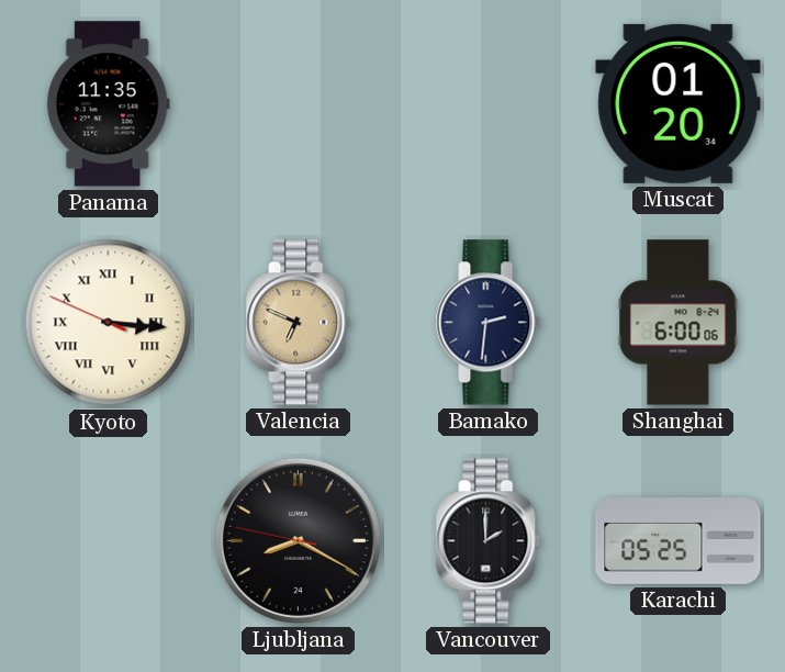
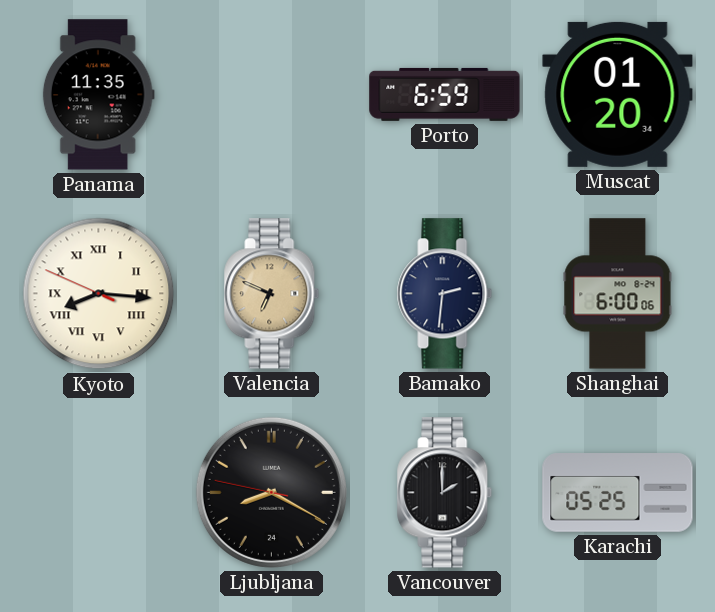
Porto: none -> 6:59 (445, 94)
Kyoto: 3:15 -> 8:15 (99, 294)
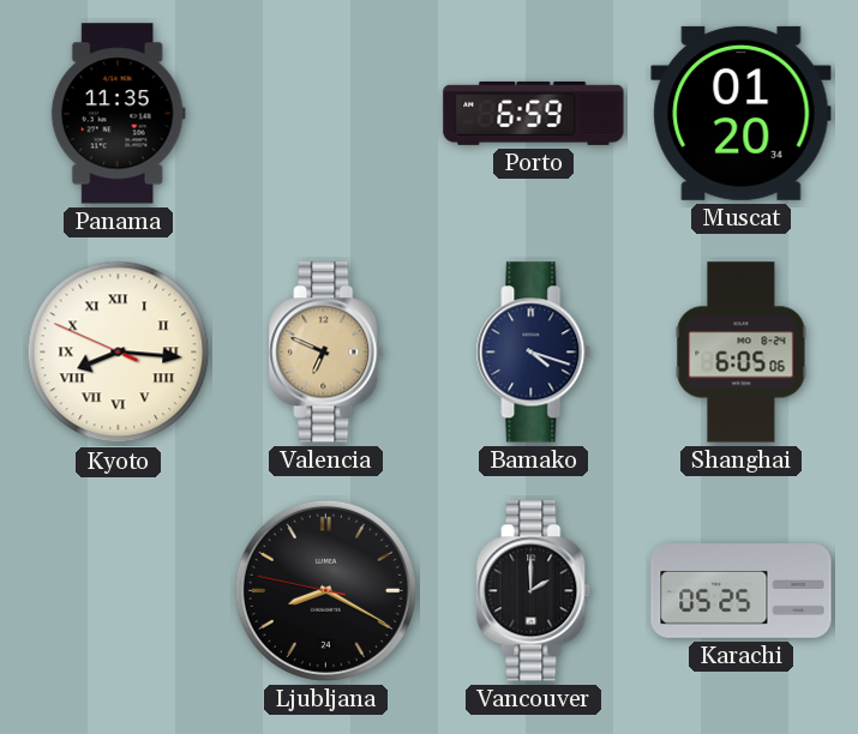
Bamako: 2:31 -> 4:18 (534, 353)
Shanghai: 6:00 -> 6:05 (742, 353)
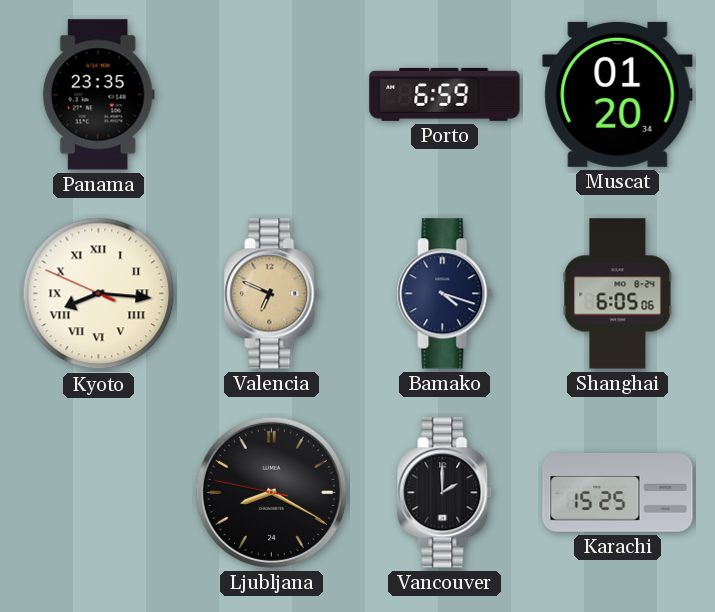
Panama: 11:35 -> 23:35 (98, 95)
Karachi: 05:25 -> 15:25 (618, 493)
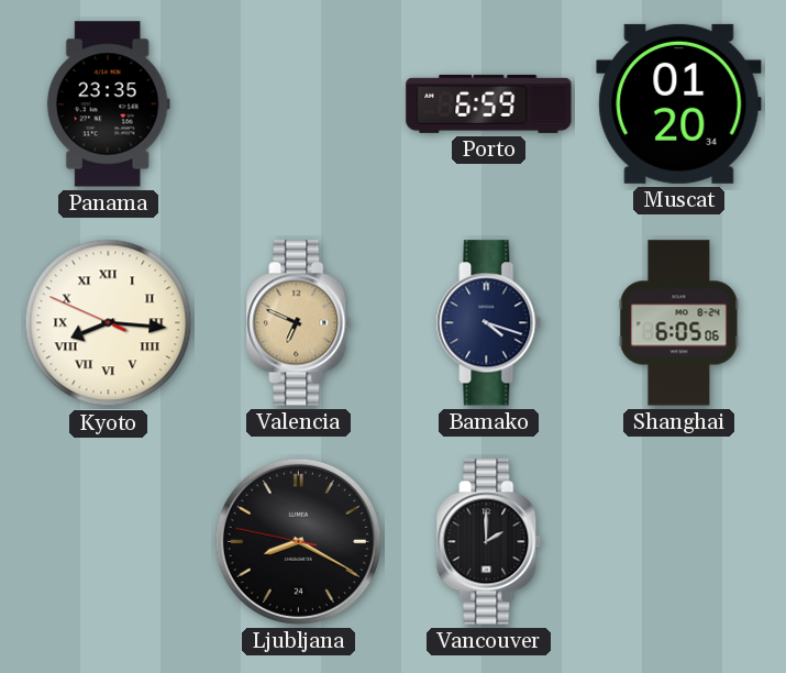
Karachi: 15:25 -> none (618, 493)
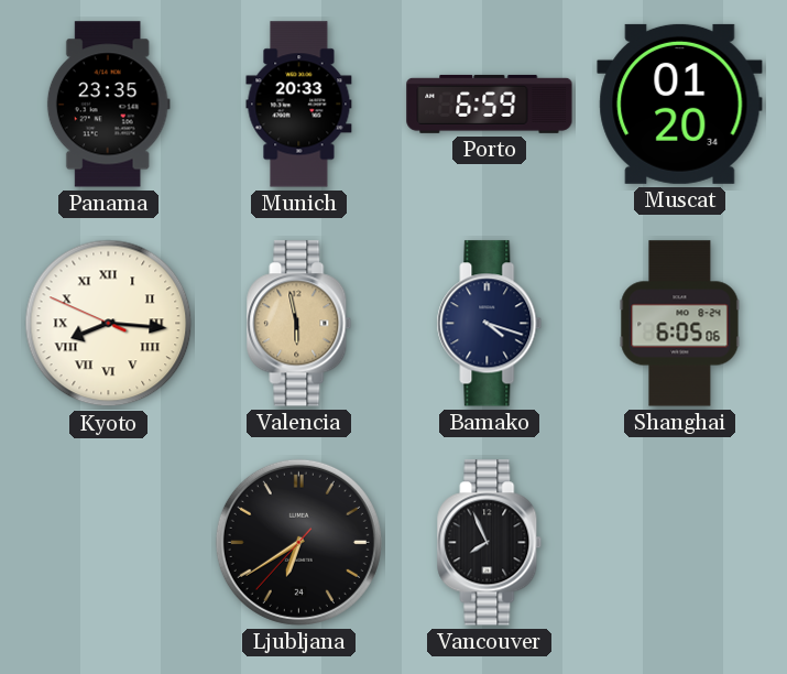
Munich: none -> 20:33 (299, 105)
Valencia: 6:49 -> 5:58 (299, 324)
Ljubljana: 8:19 -> 6:39 (298, 542)
Vancouver: 2:00 -> 7:56 (490, 543)
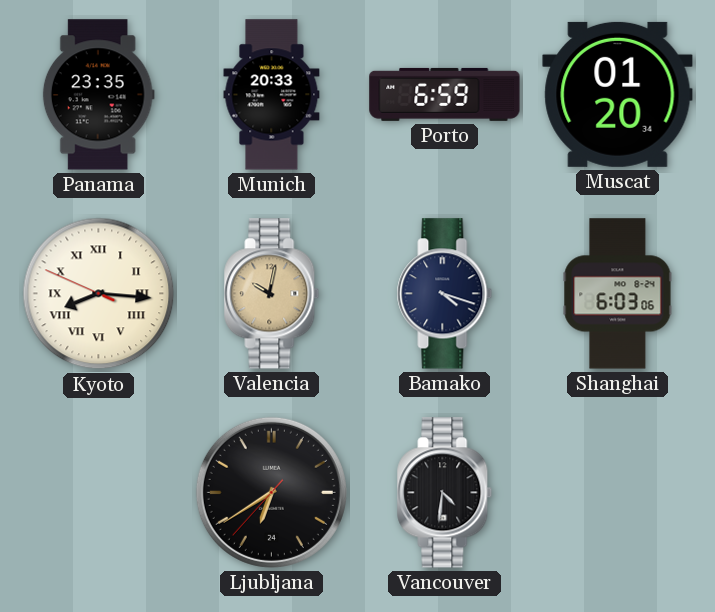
Valencia: 5:58 -> 10:02 (272, 294)
Shanghai: 6:05 -> 6:03 (618, 294)
Vancouver: 7:56 -> 4:31 (445, 493)
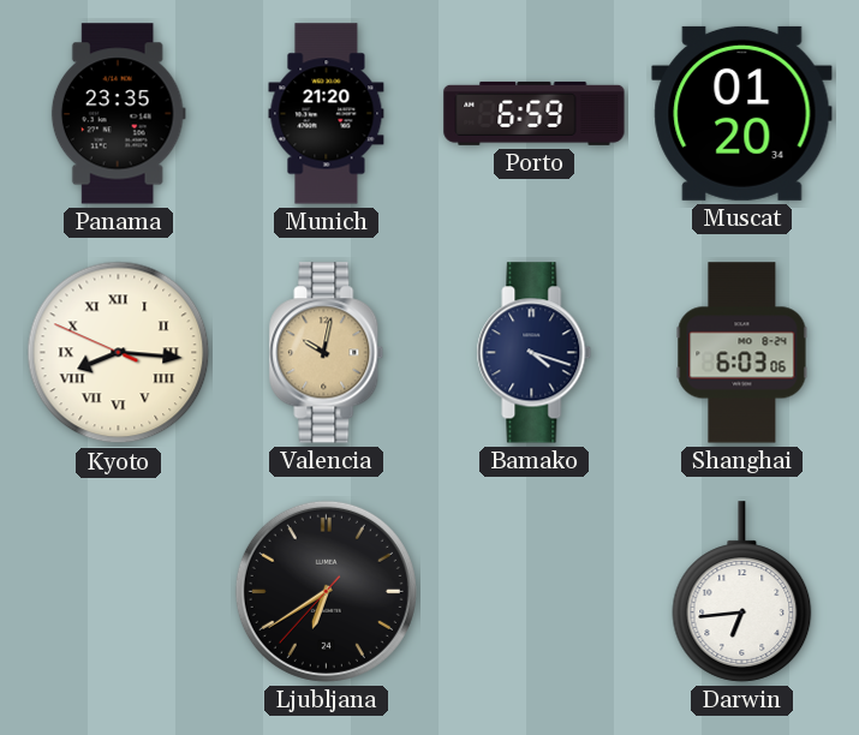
Munich: 20:33 -> 21:20 (327, 114)
Vancouver: 4:31 -> none (445, 493)
Darwin: none -> 6:44 (742, 592)
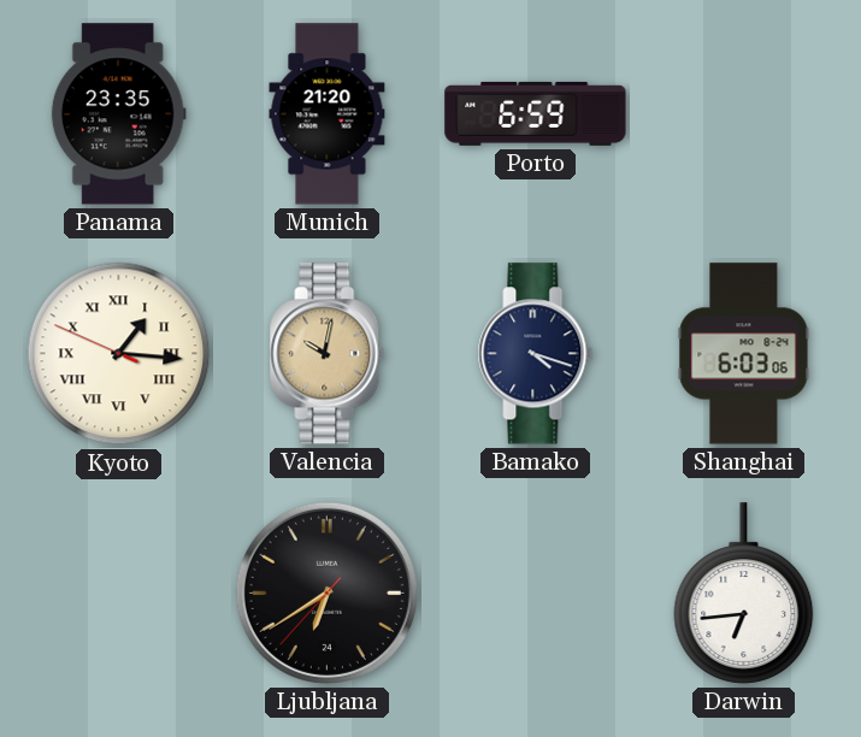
Muscat: 01:20 -> none (742, 113)
Kyoto: 8:15 -> 1:15 (119, 354)
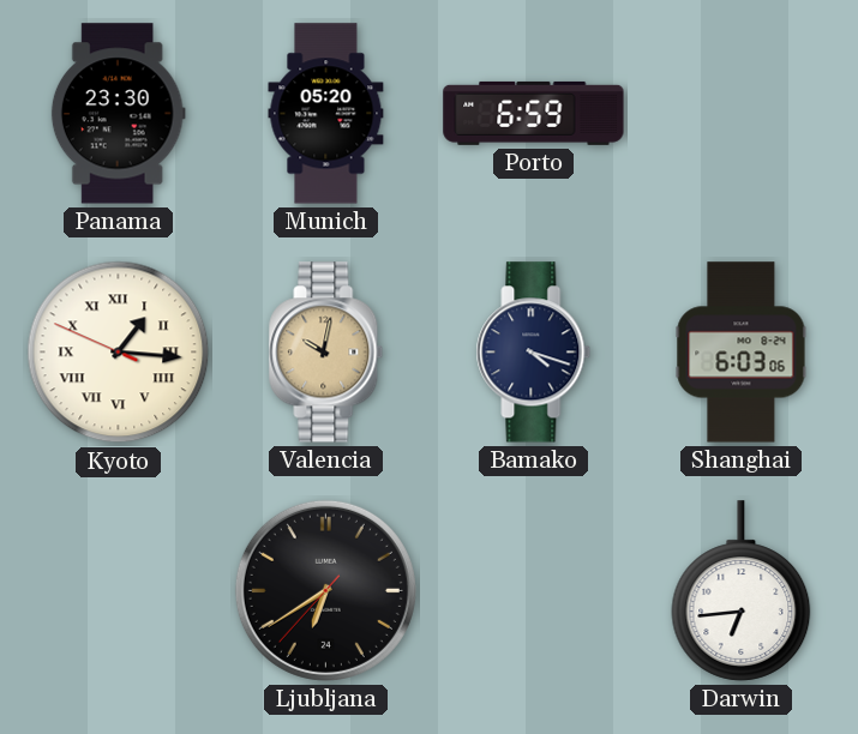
Panama: 23:35 -> 23:30 (118, 114)
Munich: 21:20 -> 05:20 (326, 114)
